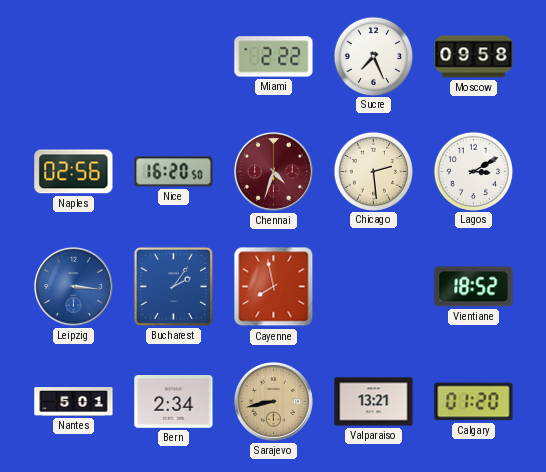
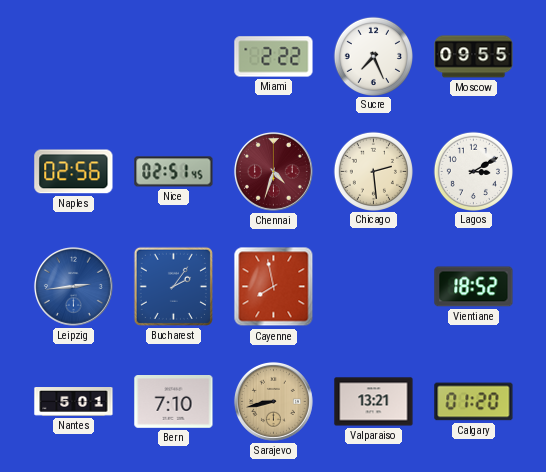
Moscow: 09:58 -> 09:55 (474, 57)
Nice: 16:20 -> 02:51 (174, 172)
Leipzig: 3:16 -> 2:44 (73, 286)
Bern: 2:34 -> 7:10 (174, 402)
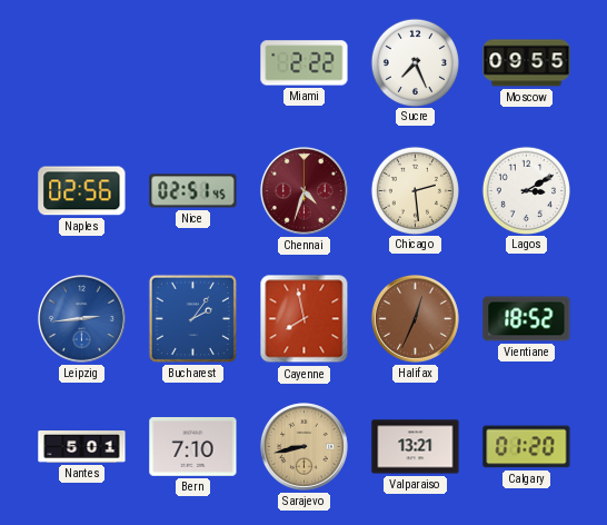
Halifax: none -> 12:34 (415, 318)
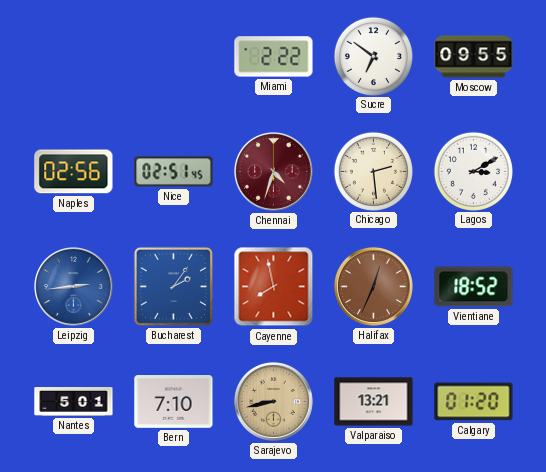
Sucre: 7:26 -> 6:51 (373, 56)
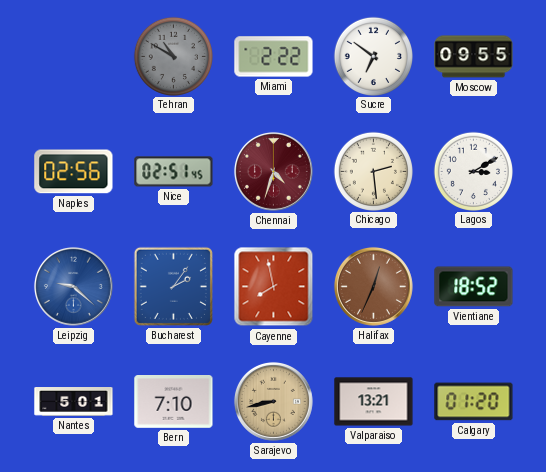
Tehran: none -> 10:50 (173, 56)
Leipzig: 2:44 -> 9:22 (73, 286)
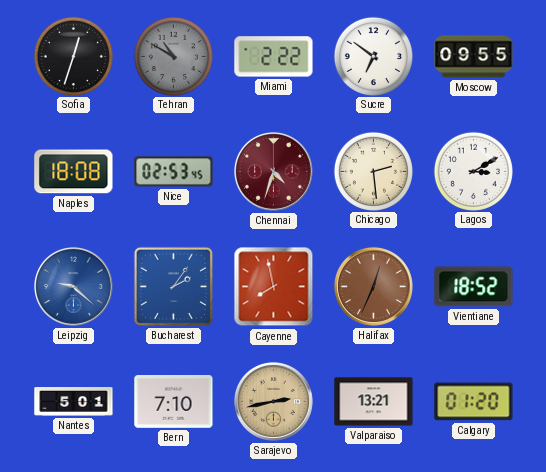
Sofia: none -> 12:33 (73, 56)
Naples: 02:56 -> 18:08 (74, 172)
Nice: 02:51 -> 02:53 (174, 172)
Sarajevo: 8:43 -> 2:43 (273, 401)
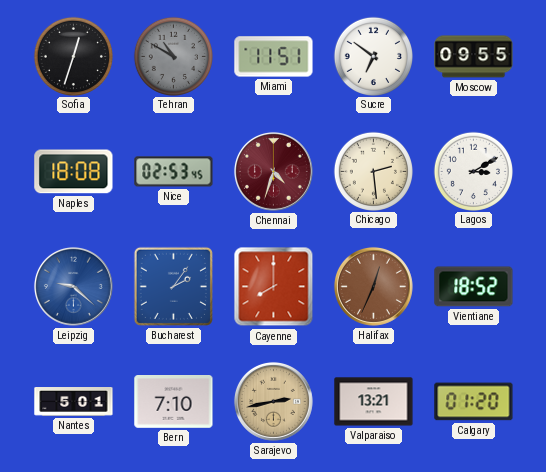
Miami: 2:22 -> 11:51 (274, 57)
Cayenne: 7:58 -> 8:00 (274, 287)
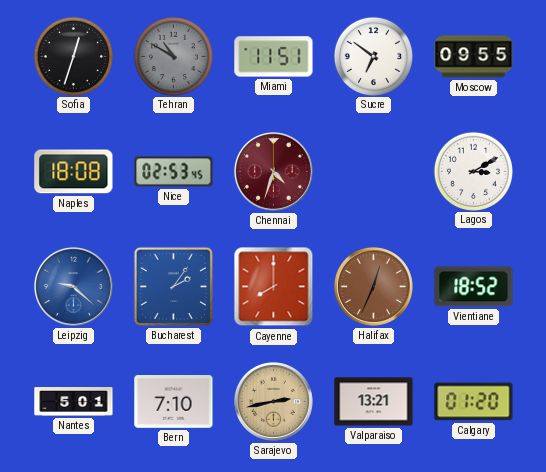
Chicago: 2:29 -> none (373, 171)
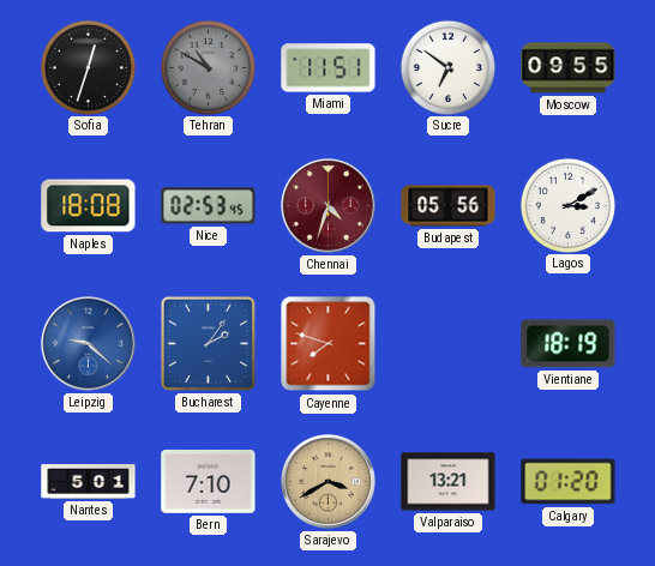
Budapest: none -> 05:56 (449, 206)
Cayenne: 8:00 -> 7:48 (329, 344)
Halifax: 12:34 -> none (373, 286)
Vientiane: 18:52 -> 18:19 (569, 344)
Sarajevo: 2:43 -> 3:40 (327, 481)
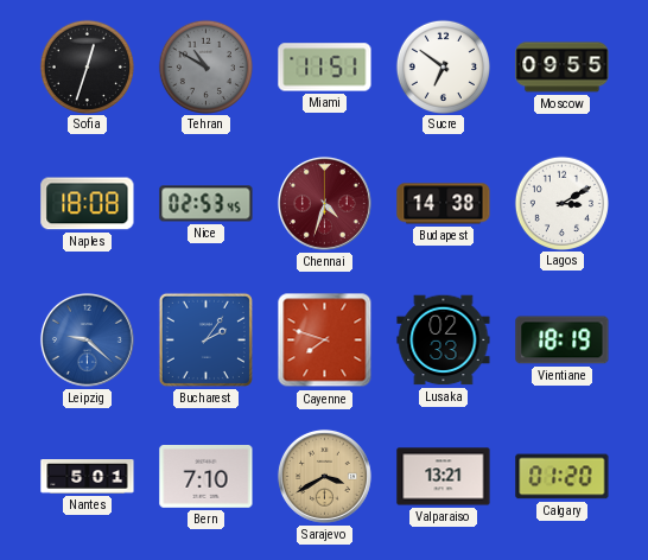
Budapest: 05:56 -> 14:38 (444, 204)
Lusaka: none -> 02:33 (444, 341)
